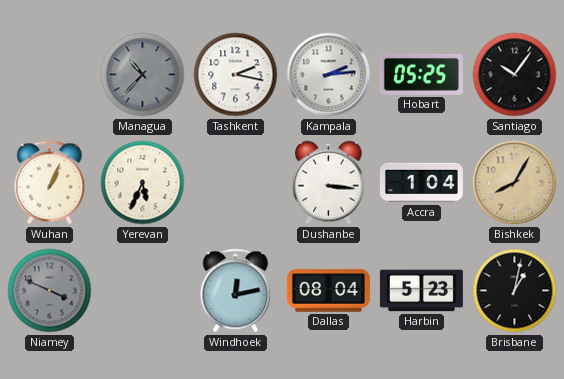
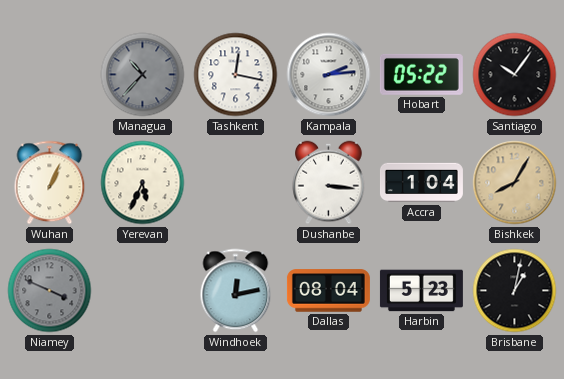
Tashkent: 2:17 -> 12:17 (236, 75)
Hobart: 05:25 -> 05:22 (421, 74)
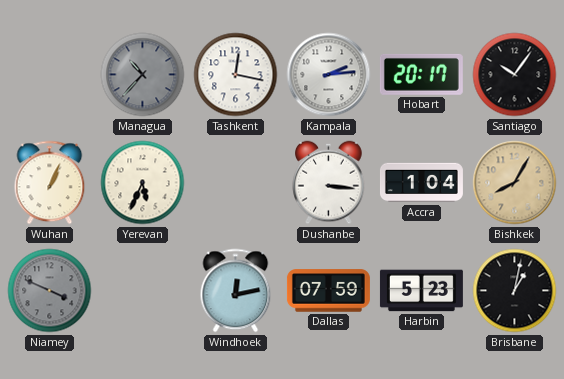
Hobart: 05:22 -> 20:17 (421, 74)
Dallas: 08:04 -> 07:59 (328, 291)
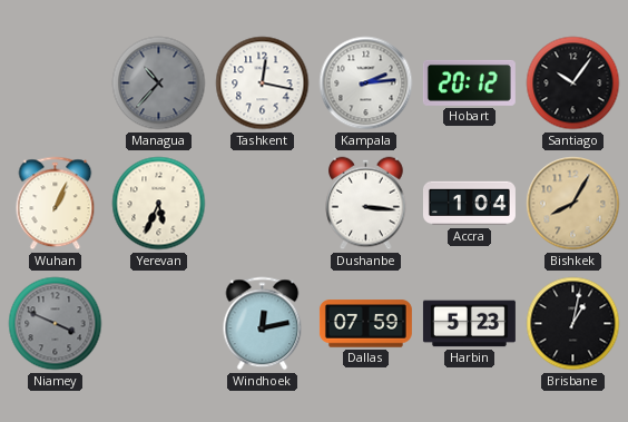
Hobart: 20:17 -> 20:12 (469, 82)
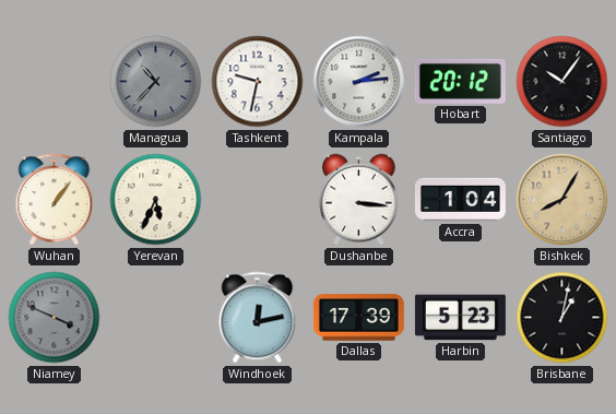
Tashkent: 12:17 -> 9:32 (258, 82)
Wuhan: 1:04 -> 1:06 (55, 200)
Dallas: 07:59 -> 17:39 (358, 318)
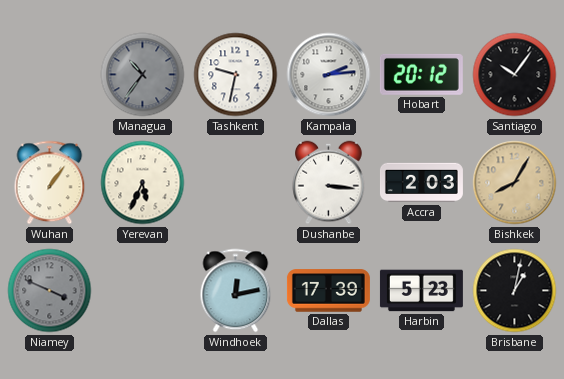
Managua: 10:37 -> 10:36 (143, 75)
Accra: 1:04 -> 2:03 (421, 183)
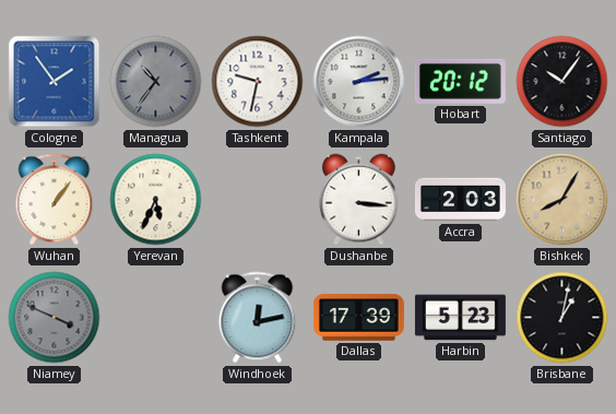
Cologne: none -> 1:54 (55, 82)
